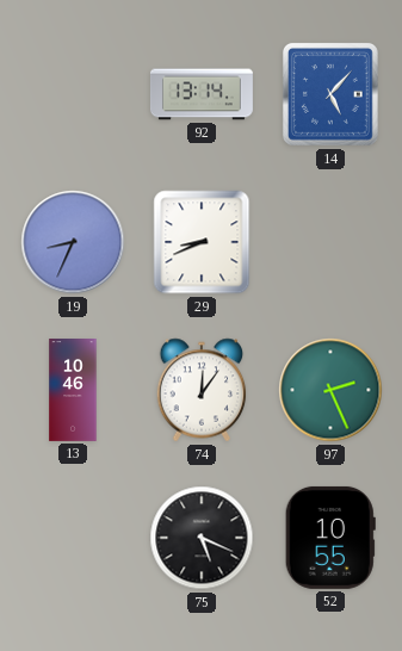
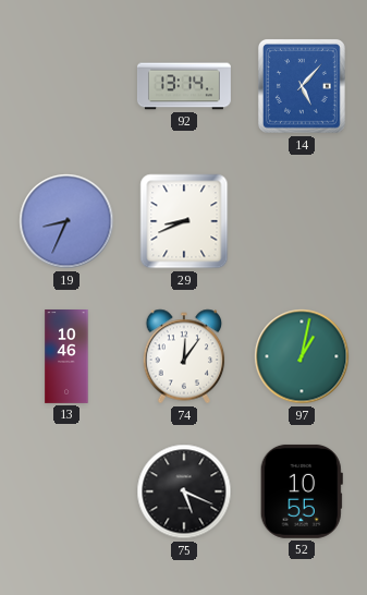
97: 2:26 -> 1:02 (302, 356)
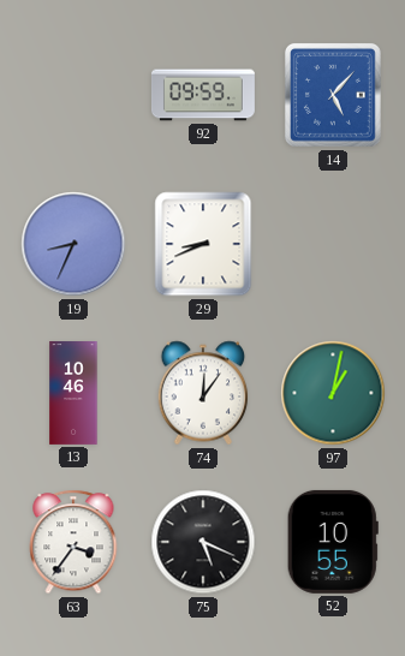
92: 13:14 -> 09:59 (203, 95)
63: none -> 3:36 (73, 542)
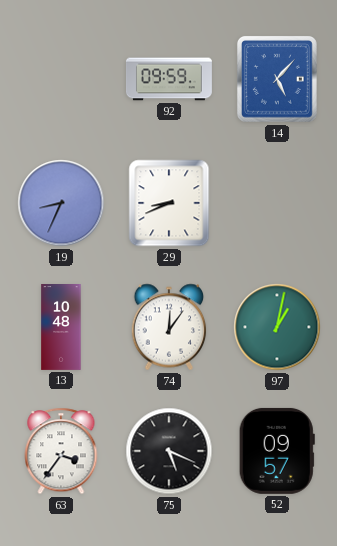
13: 10:46 -> 10:48 (61, 328)
52: 10:55 -> 09:57 (277, 451)
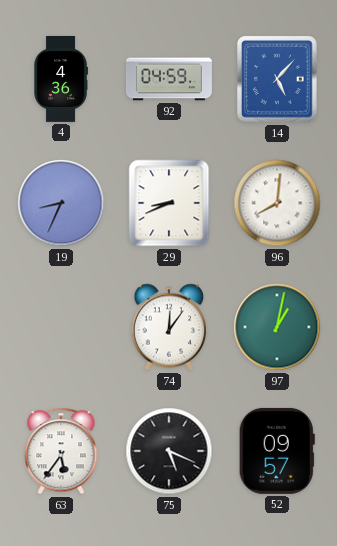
4: none -> 4:36 (61, 79)
92: 09:59 -> 04:59 (169, 79)
96: none -> 8:01 (277, 203)
13: 10:48 -> none (61, 328)
63: 3:36 -> 5:36 (61, 451)
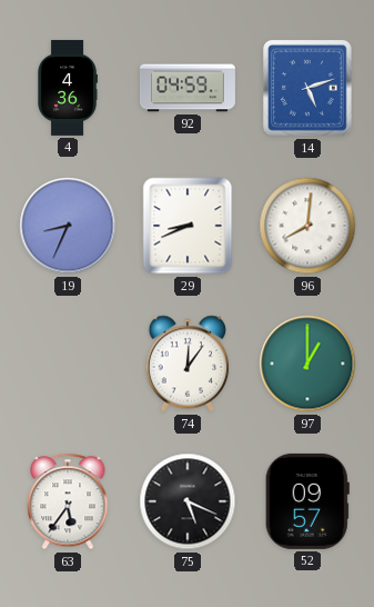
14: 5:07 -> 5:12 (307, 89)
97: 1:02 -> 1:00 (307, 364)
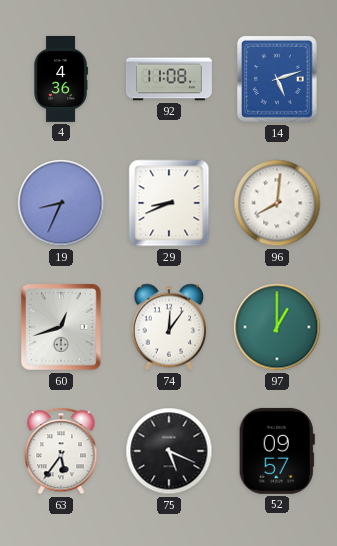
92: 04:59 -> 11:08 (169, 79)
60: none -> 12:42 (61, 328)
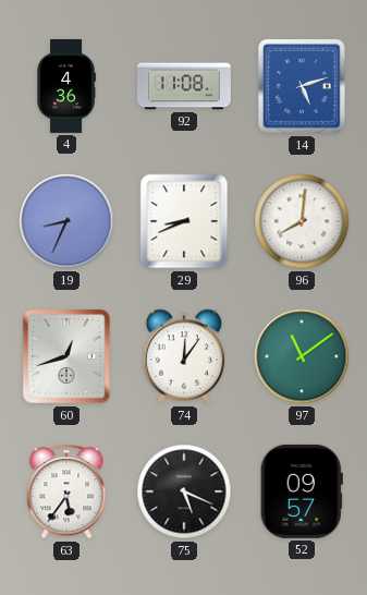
97: 1:00 -> 11:09 (302, 356)
